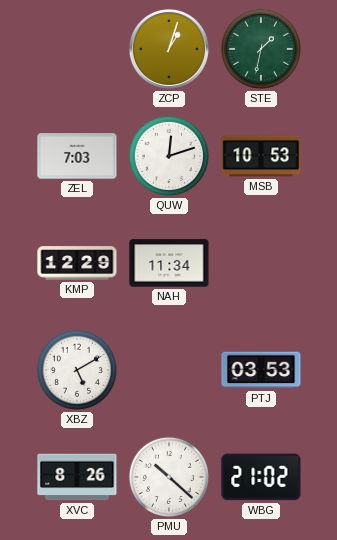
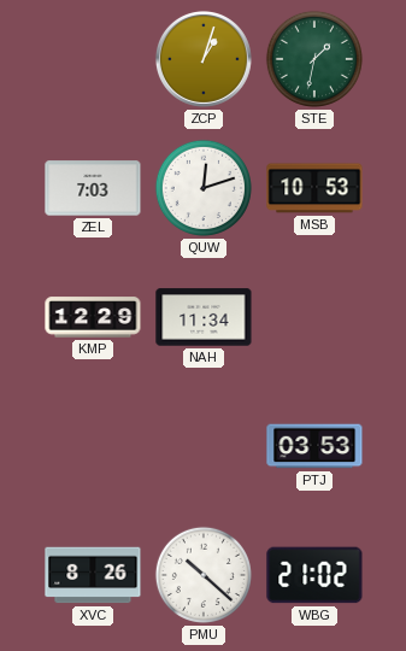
XBZ: 5:10 -> none (77, 370)
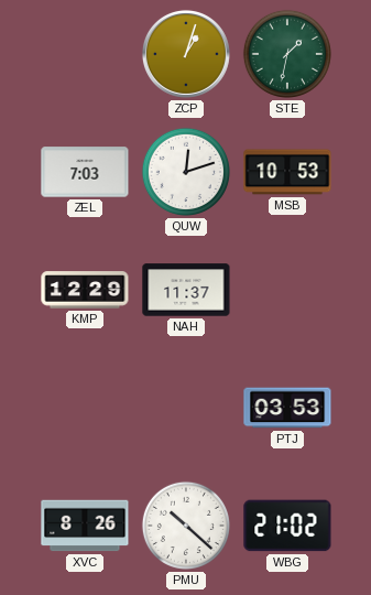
NAH: 11:34 -> 11:37 (186, 290)
